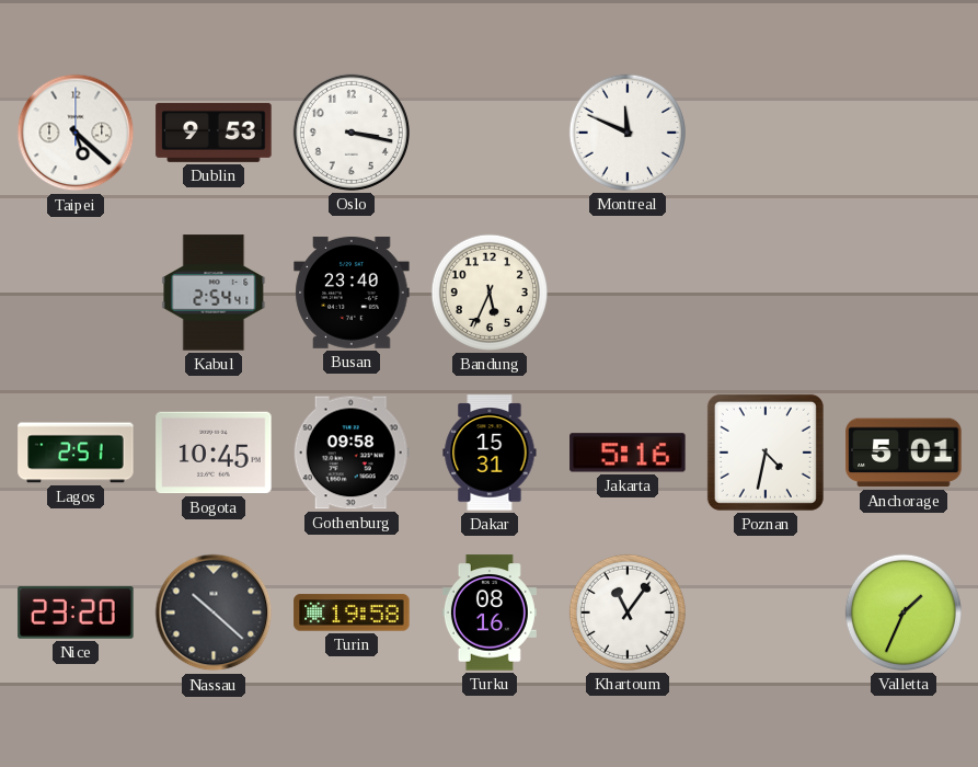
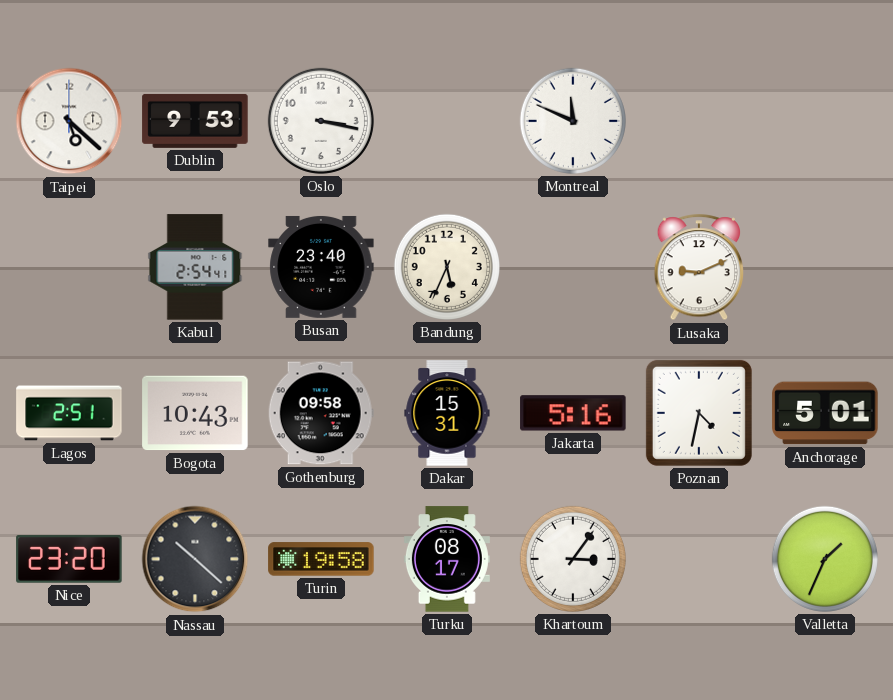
Lusaka: none -> 9:11 (699, 268)
Bogota: 10:45 -> 10:43 (195, 413)
Turku: 08:16 -> 08:17 (447, 559)
Khartoum: 11:06 -> 3:06 (573, 559)
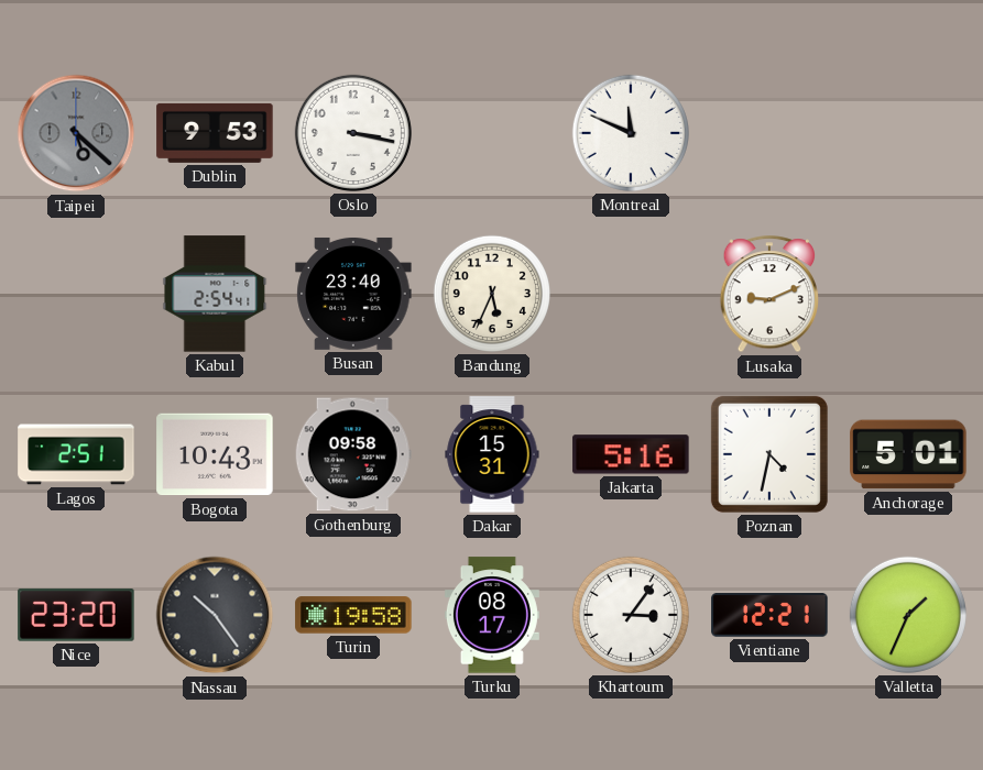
Taipei dial: white -> grey (76, 133)
Nassau: 10:22 -> 10:24 (215, 615)
Vientiane: none -> 12:21 (769, 615)
